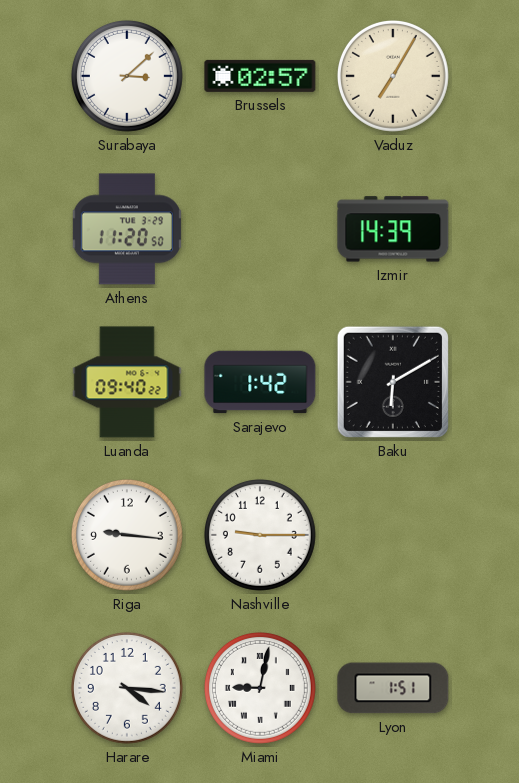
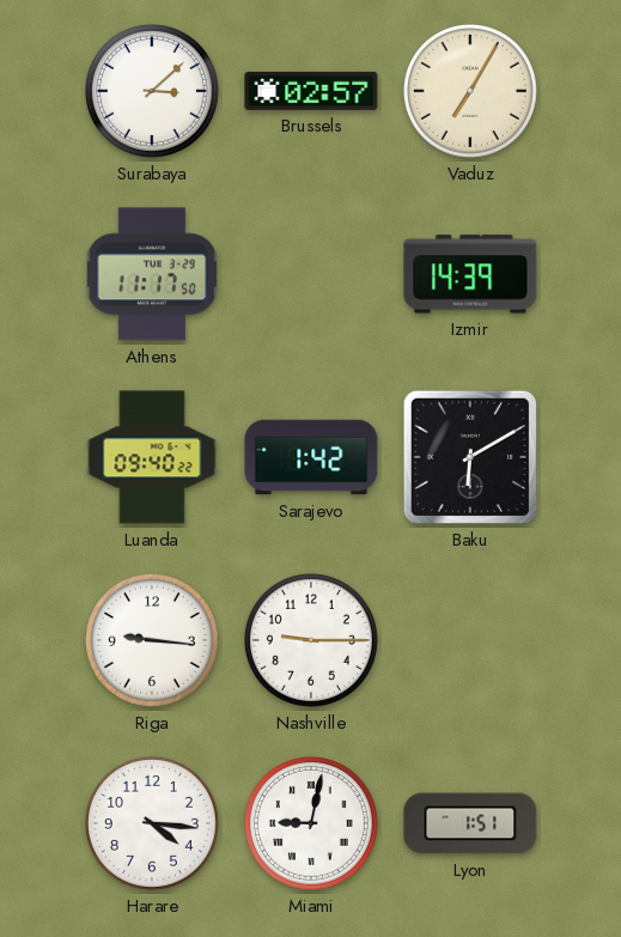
Athens: 11:20 -> 11:17 (152, 274)
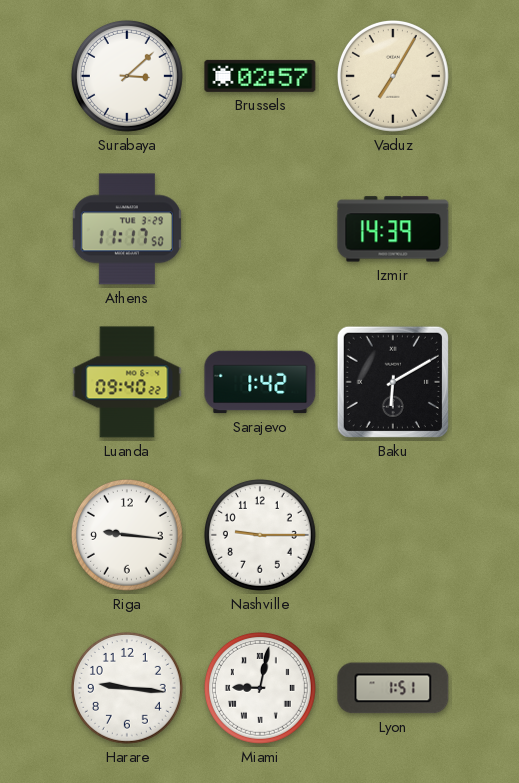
Harare: 4:16 -> 9:16 (127, 688)
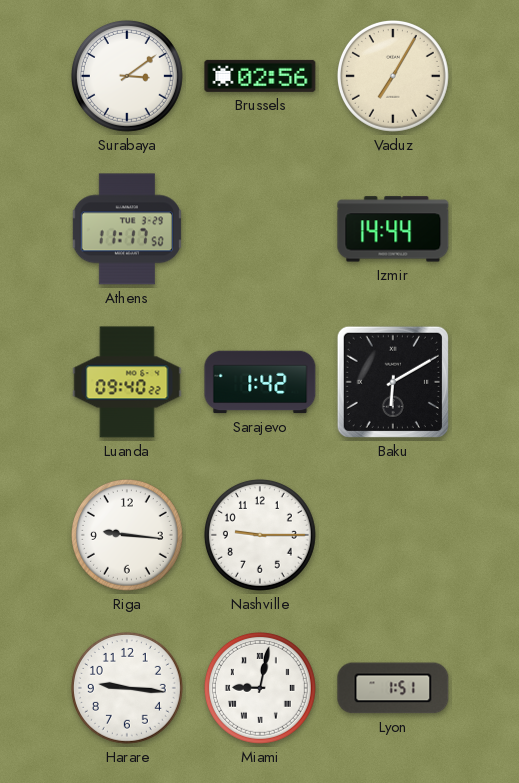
Surabaya: 3:08 -> 3:09 (127, 76)
Brussels: 02:57 -> 02:56 (260, 76)
Izmir: 14:39 -> 14:44 (393, 229)
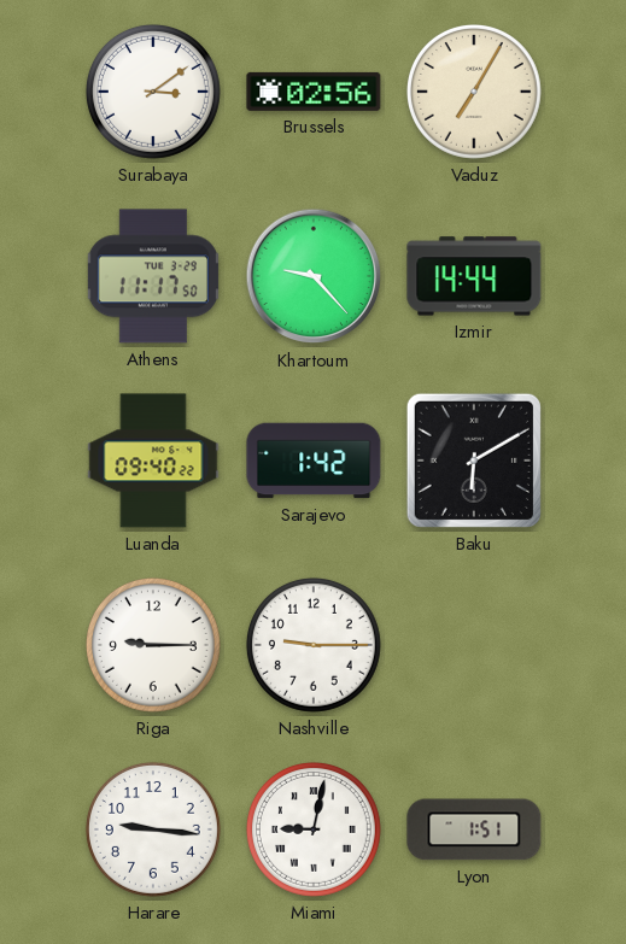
Khartoum: none -> 9:23 (314, 276)
Riga: 9:16 -> 9:15 (153, 645)
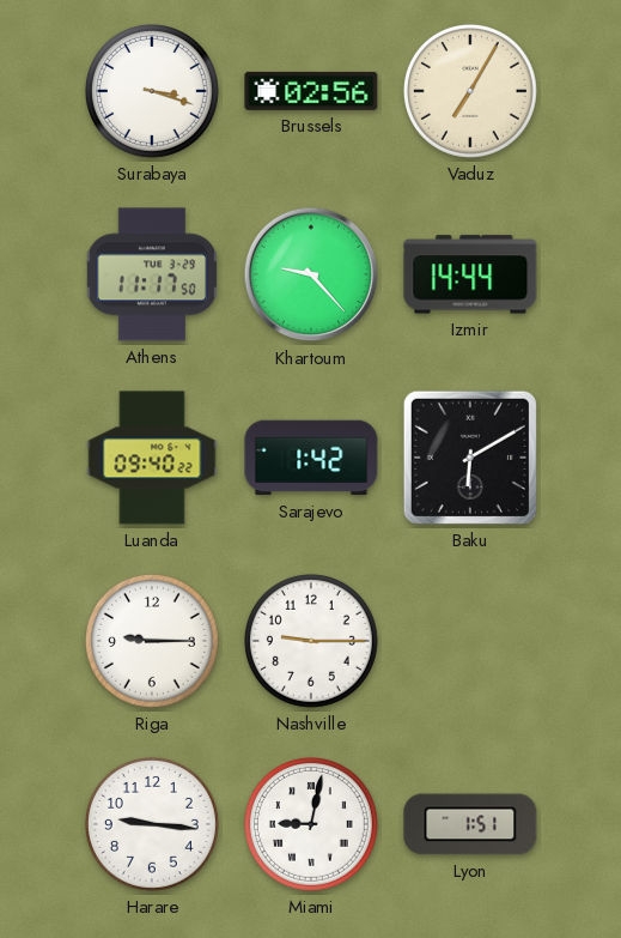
Surabaya: 3:09 -> 3:18 (152, 91)
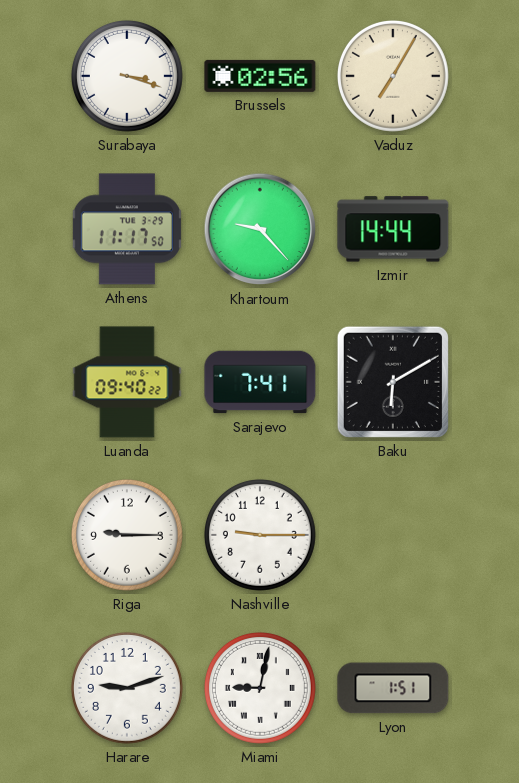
Sarajevo: 1:42 -> 7:41 (260, 382)
Harare: 9:16 -> 9:12 (127, 688)
